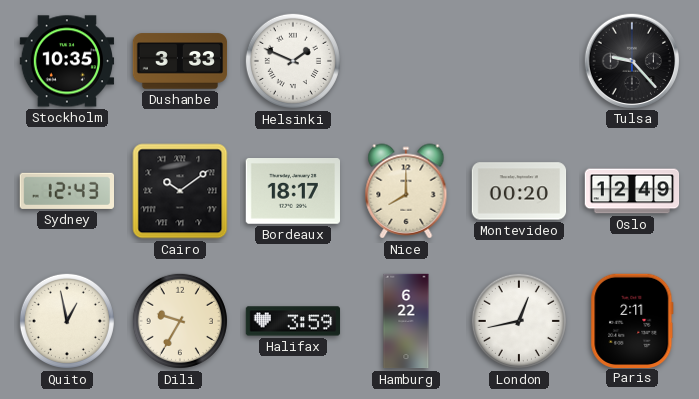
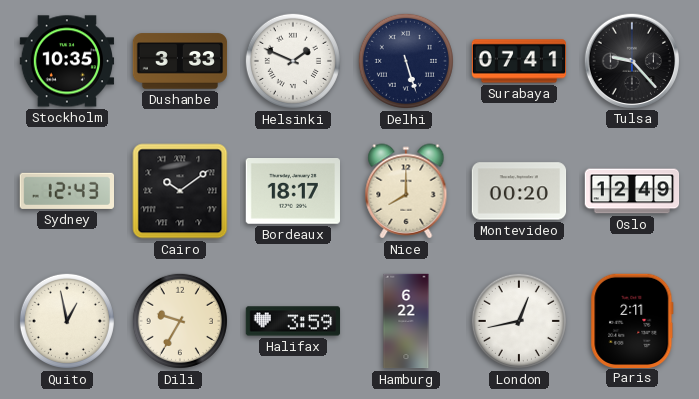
Delhi: none -> 5:27 (406, 61)
Surabaya: none -> 07:41 (519, 61)
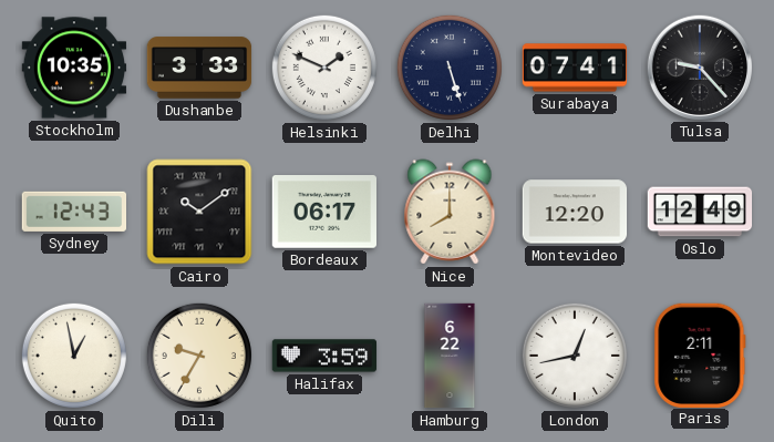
Bordeaux: 18:17 -> 06:17 (323, 213)
Montevideo: 00:20 -> 12:20 (575, 212)
